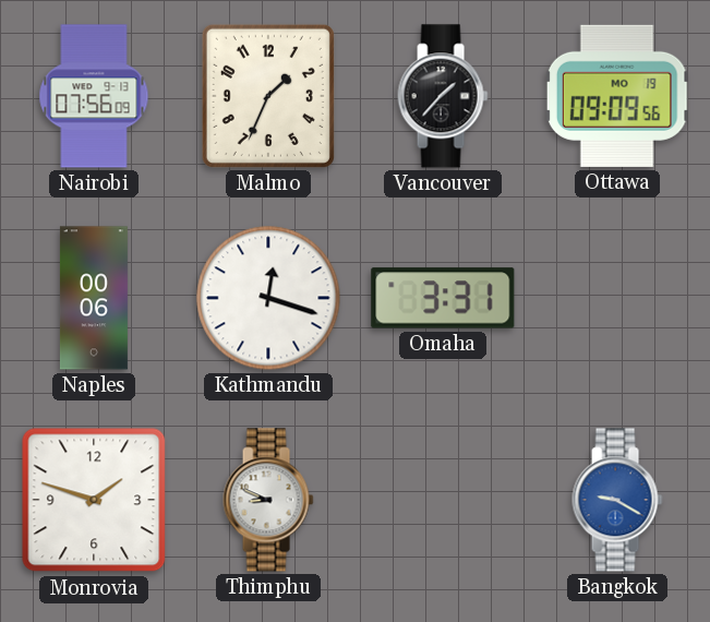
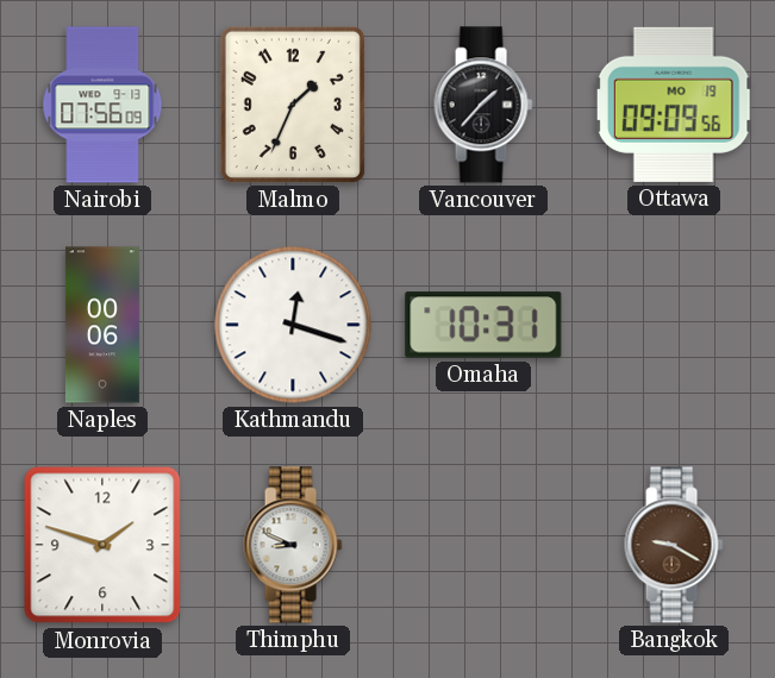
Omaha: 3:31 -> 10:31 (483, 325)
Bangkok dial: blue -> brown (674, 545)
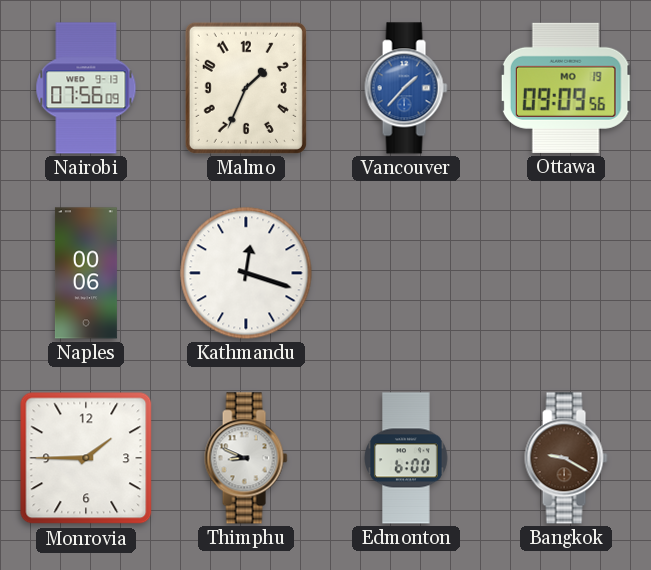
Vancouver dial: black -> blue (406, 88)
Omaha: 10:31 -> none (483, 325)
Monrovia: 1:48 -> 1:45 (86, 458)
Edmonton: none -> 6:00 (406, 458)
